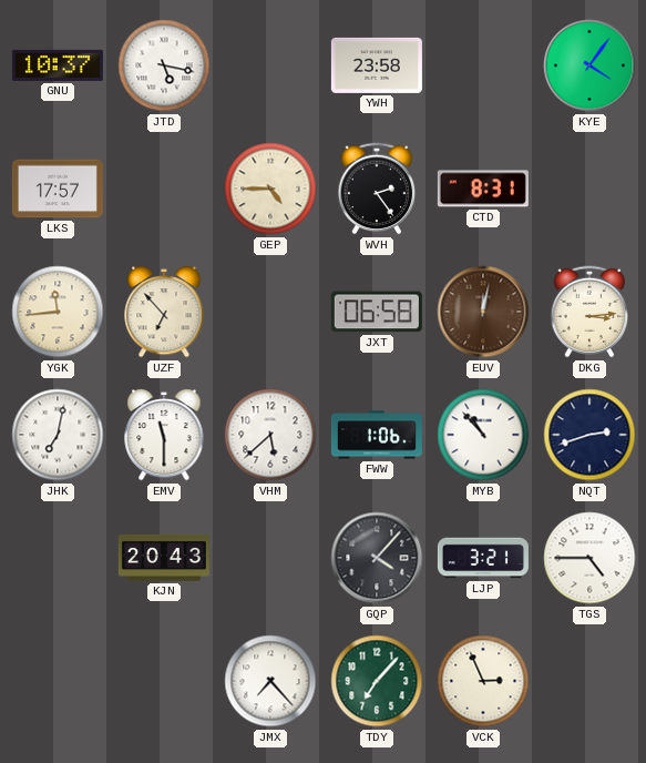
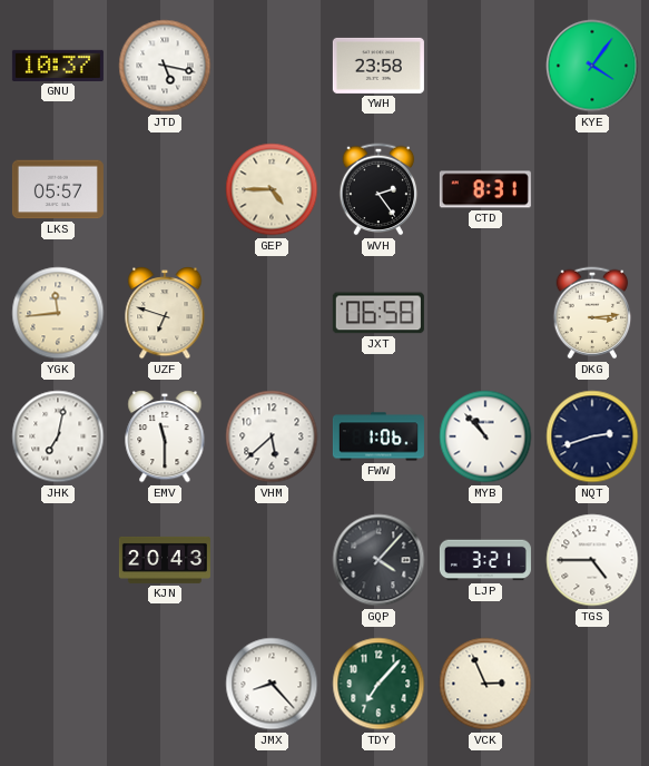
LKS: 17:57 -> 05:57 (58, 189)
UZF: 6:53 -> 6:48 (165, 314)
EUV: 12:02 -> none (483, 312)
JMX: 7:23 -> 8:23 (272, 684)
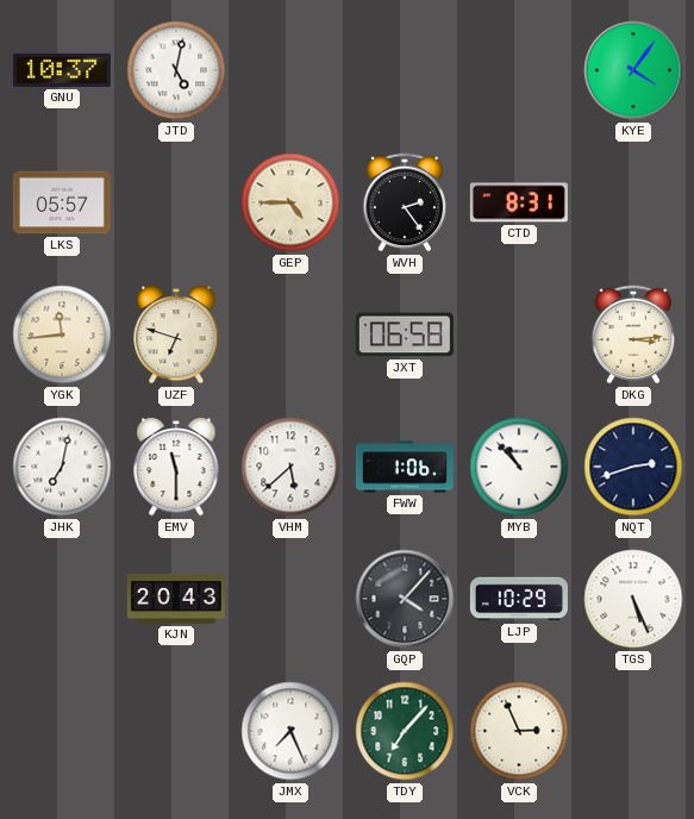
JTD: 5:17 -> 5:02 (176, 70)
YWH: 23:58 -> none (378, 66)
LJP: 3:21 -> 10:29 (519, 599)
TGS: 4:45 -> 5:26 (633, 599)
JMX: 8:23 -> 7:26 (290, 731)
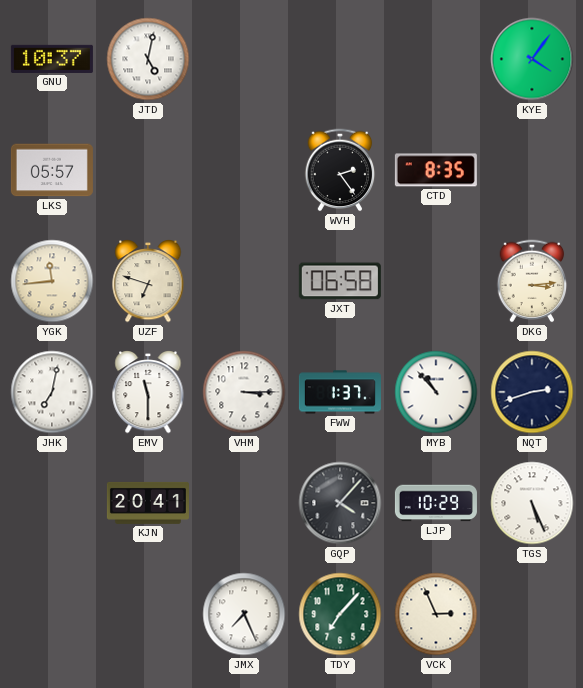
GEP: 4:45 -> none (290, 202)
CTD: 8:31 -> 8:35 (436, 170)
VHM: 5:38 -> 3:15 (244, 392)
FWW: 1:06 -> 1:37 (340, 392)
KJN: 20:43 -> 20:41 (148, 503)
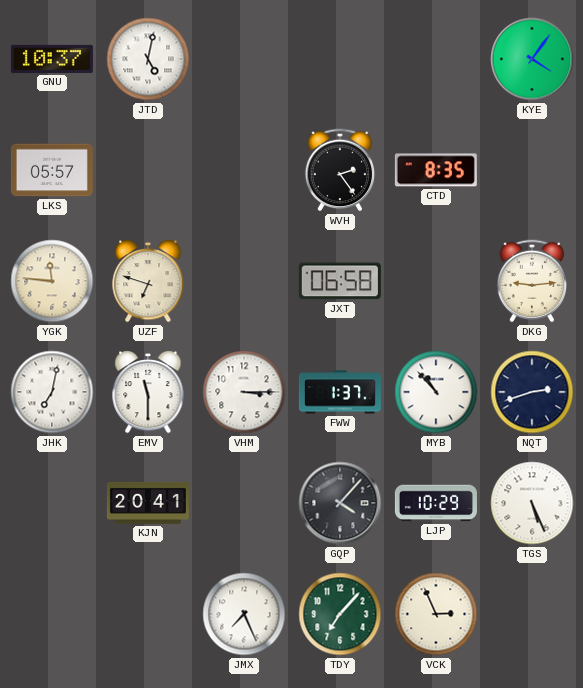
YGK: 11:44 -> 11:46 (52, 281)
DKG: 3:14 -> 9:14 (532, 281)
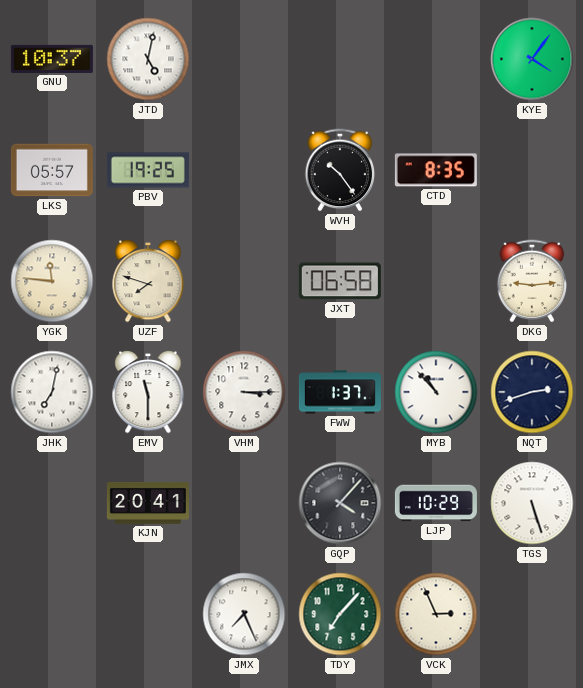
PBV: none -> 19:25 (148, 170)
WVH: 2:24 -> 10:24 (340, 170)
UZF: 6:48 -> 7:48 (148, 282)
TGS: 5:26 -> 5:27 (532, 503)
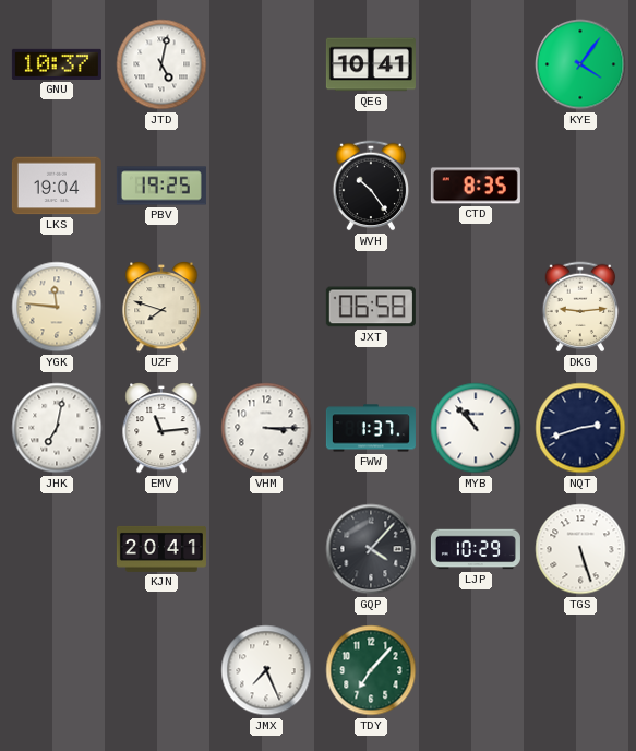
QEG: none -> 10:41 (371, 64)
LKS: 05:57 -> 19:04 (57, 186)
EMV: 11:30 -> 11:14 (161, 429)
VCK: 2:56 -> none (436, 614)
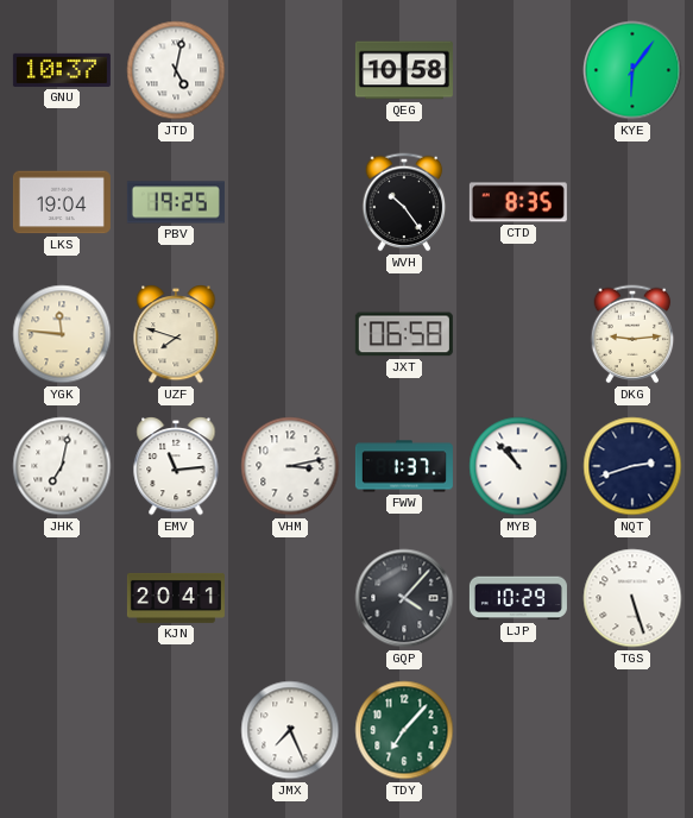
QEG: 10:41 -> 10:58 (404, 70)
KYE: 4:06 -> 6:06 (632, 70)
VHM: 3:15 -> 3:13 (290, 466)
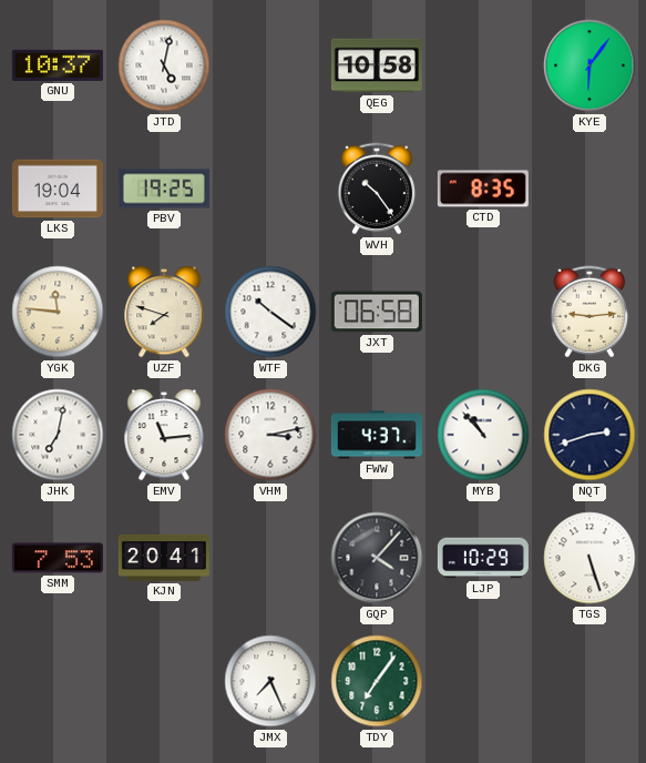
WTF: none -> 10:21 (270, 312)
FWW: 1:37 -> 4:37 (377, 435)
SMM: none -> 7:53 (58, 558)
TDY: 7:07 -> 7:06 (377, 681)
